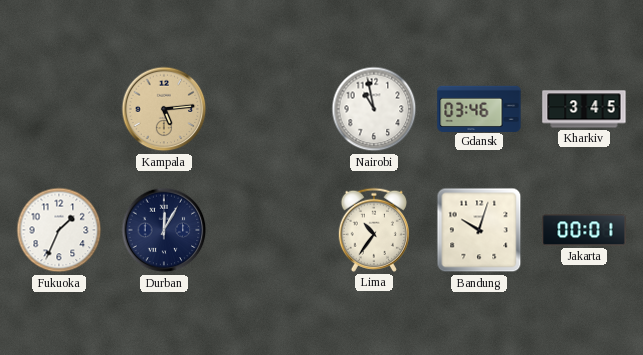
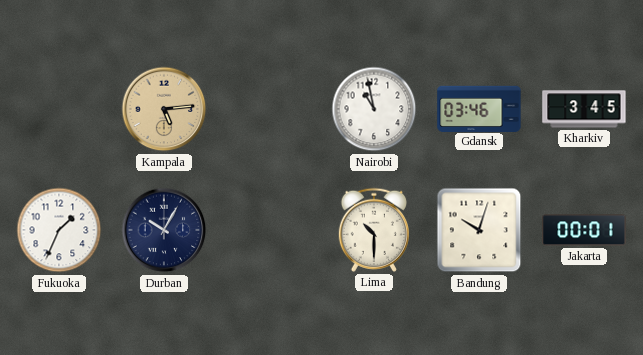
Durban: 12:05 -> 10:05 (164, 230)
Lima: 10:36 -> 10:30 (374, 230)
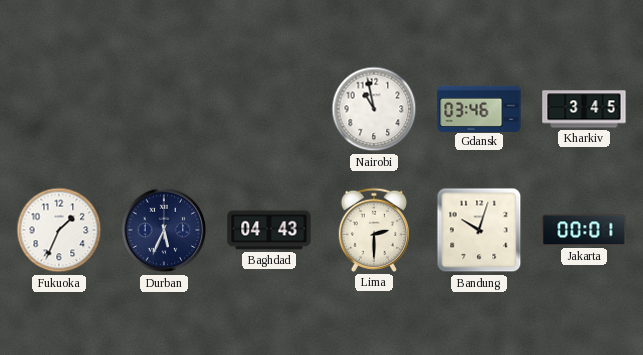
Kampala: 5:14 -> none (164, 109)
Durban: 10:05 -> 5:34 (164, 230)
Baghdad: none -> 04:43 (269, 230)
Lima: 10:30 -> 2:30 (374, 230)
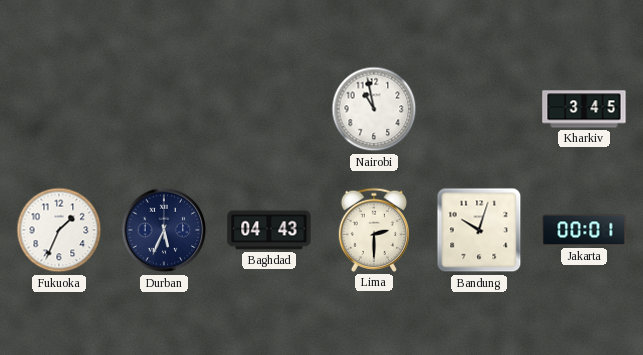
Gdansk: 03:46 -> none (479, 108)
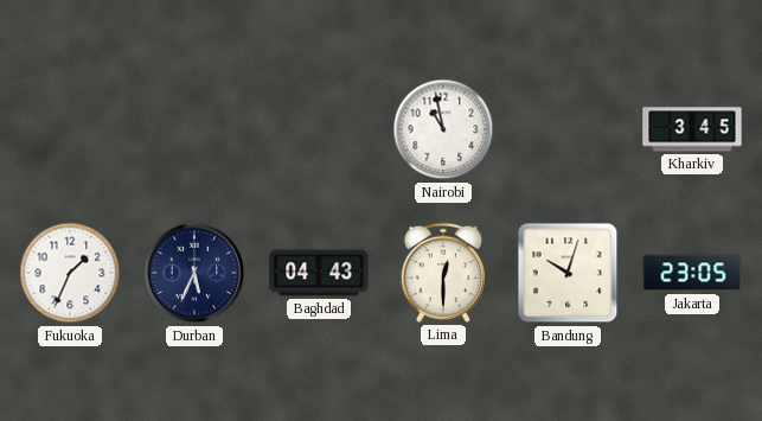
Lima: 2:30 -> 12:30 (443, 273)
Jakarta: 00:01 -> 23:05 (692, 273)
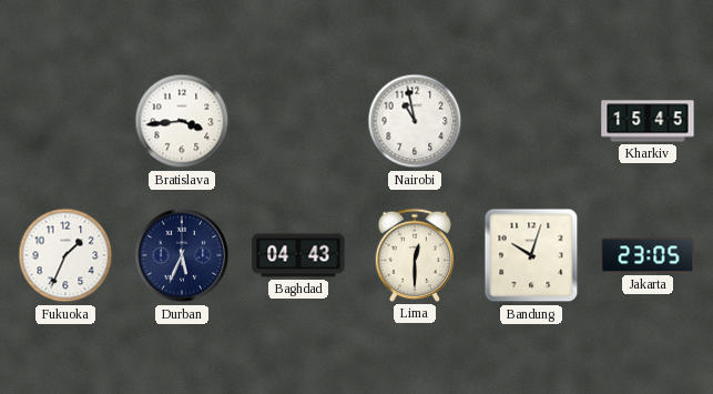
Bratislava: none -> 3:44 (182, 121)
Kharkiv: 3:45 -> 15:45 (648, 121)
